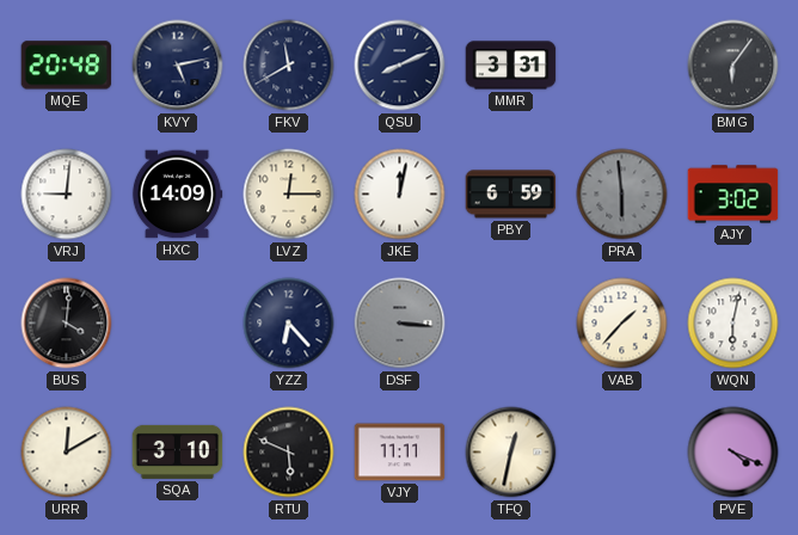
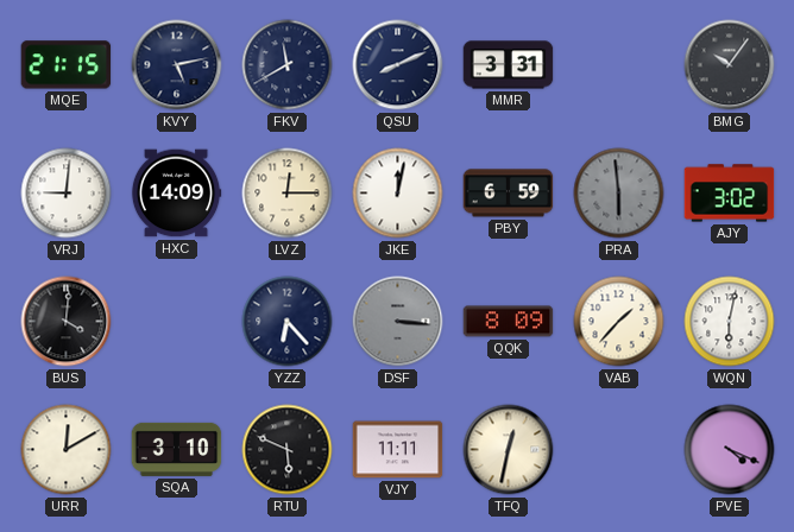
MQE: 20:48 -> 21:15 (67, 65)
BMG: 6:06 -> 10:06 (730, 65)
QQK: none -> 8:09 (509, 322)
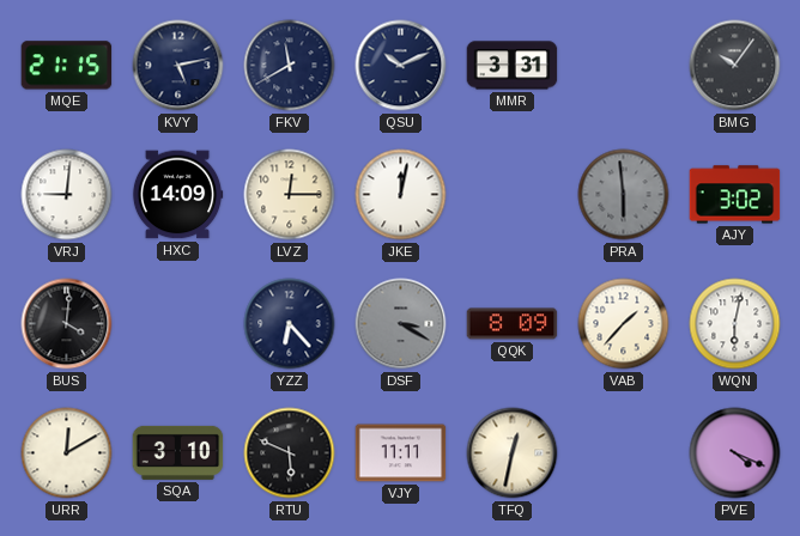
QSU: 8:11 -> 10:11 (401, 66)
PBY: 6:59 -> none (509, 194)
DSF: 3:16 -> 3:20 (401, 324)
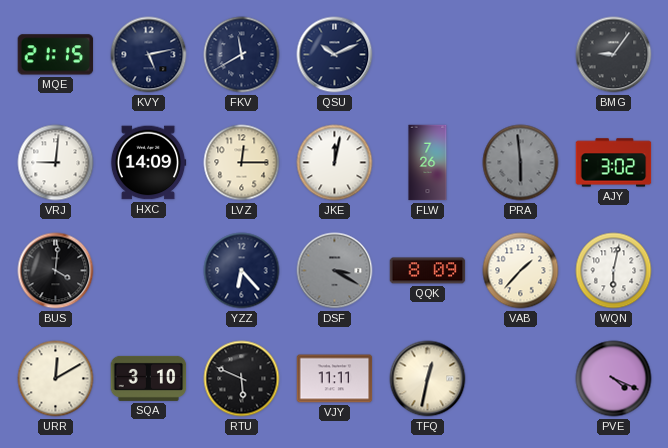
MMR: 3:31 -> none (513, 66)
BMG: 10:06 -> 9:06 (614, 55)
FLW: none -> 7:26 (428, 163)
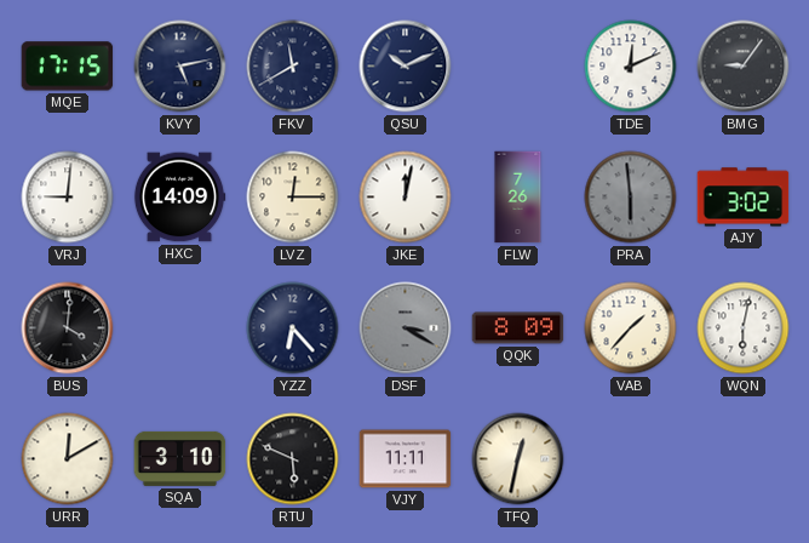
MQE: 21:15 -> 17:15 (68, 67)
TDE: none -> 12:11 (631, 67)
PVE: 4:19 -> none (614, 379)
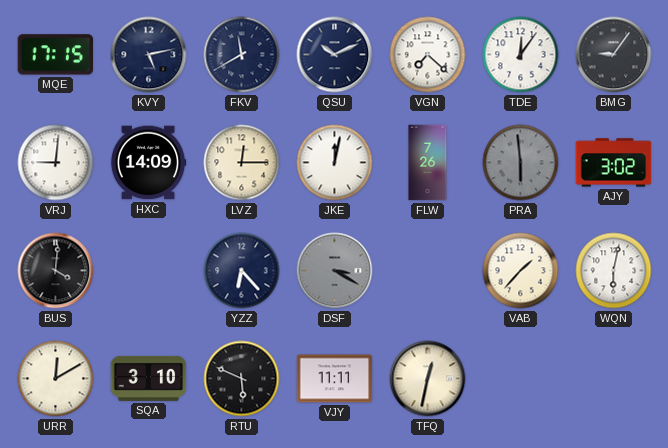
VGN: none -> 7:22 (428, 55)
TDE: 12:11 -> 12:06 (521, 55)
QQK: 8:09 -> none (518, 328)
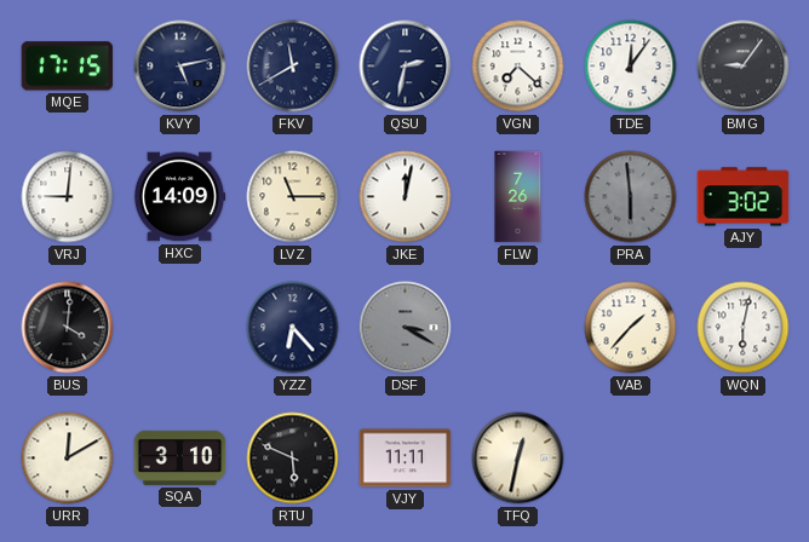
QSU: 10:11 -> 2:32 (406, 67)
LVZ: 12:15 -> 11:15 (293, 197)
